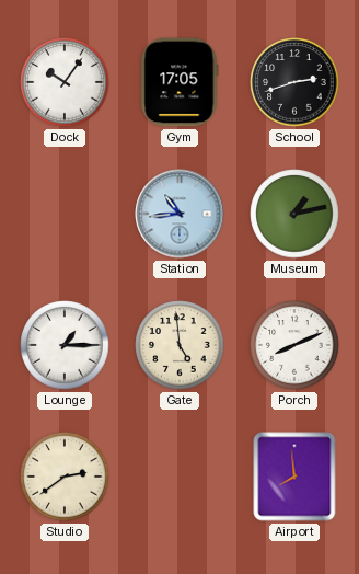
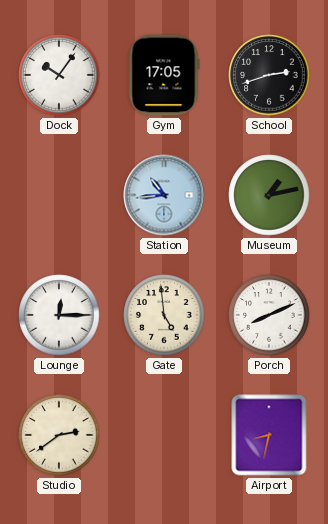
Lounge: 1:15 -> 12:15 (59, 315)
Airport: 7:59 -> 8:32 (269, 435)
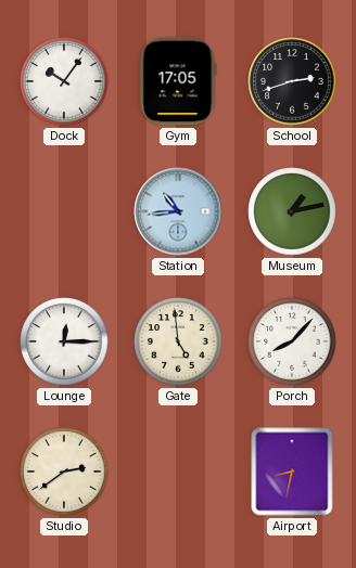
Porch: 8:11 -> 8:07 (292, 341)
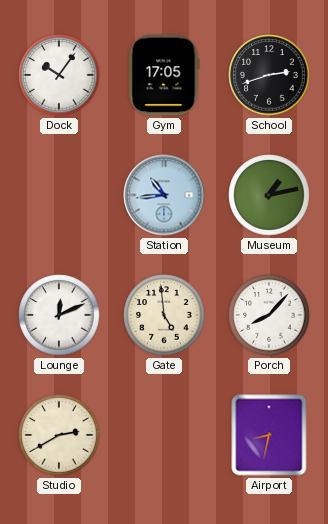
Lounge: 12:15 -> 12:11 (59, 315)
Studio: 2:39 -> 2:40 (59, 435)
